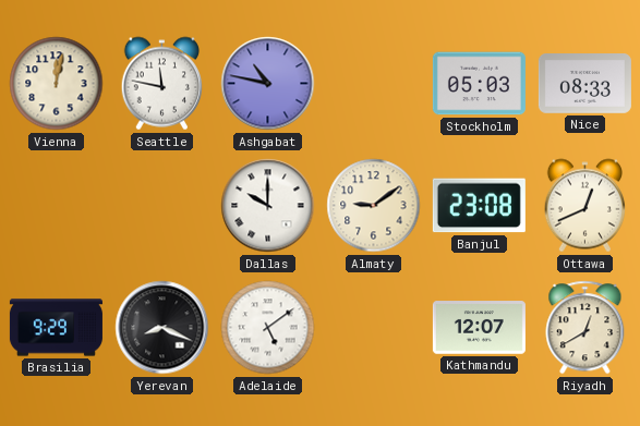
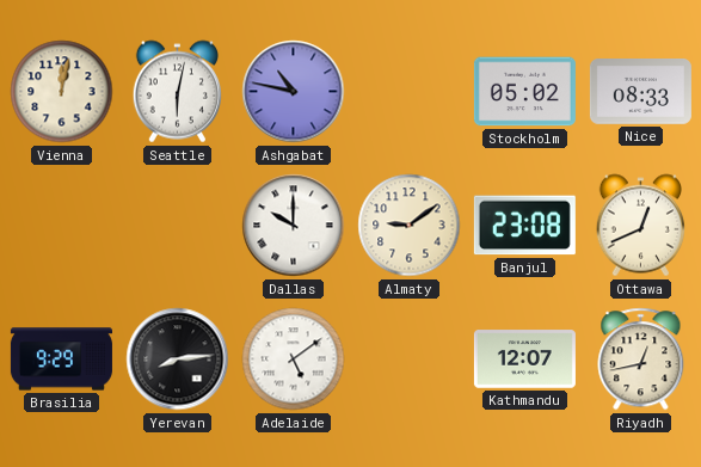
Seattle: 11:47 -> 6:02 (177, 92)
Stockholm: 05:03 -> 05:02 (524, 92)
Yerevan: 8:19 -> 8:14 (178, 360)
Riyadh: 12:40 -> 12:43 (641, 360)
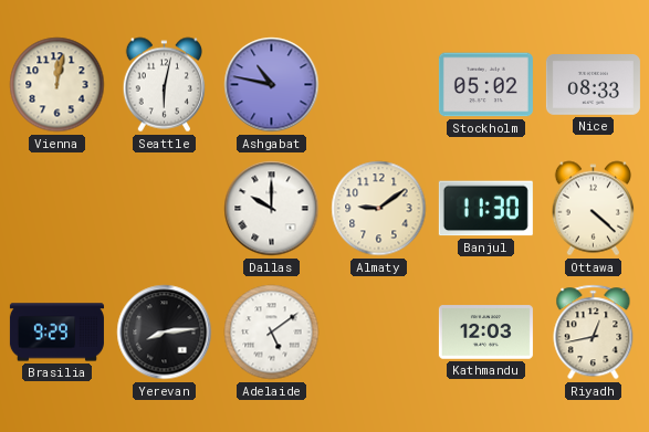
Banjul: 23:08 -> 11:30 (485, 209)
Ottawa: 12:41 -> 4:22 (593, 209)
Kathmandu: 12:07 -> 12:03 (485, 333)
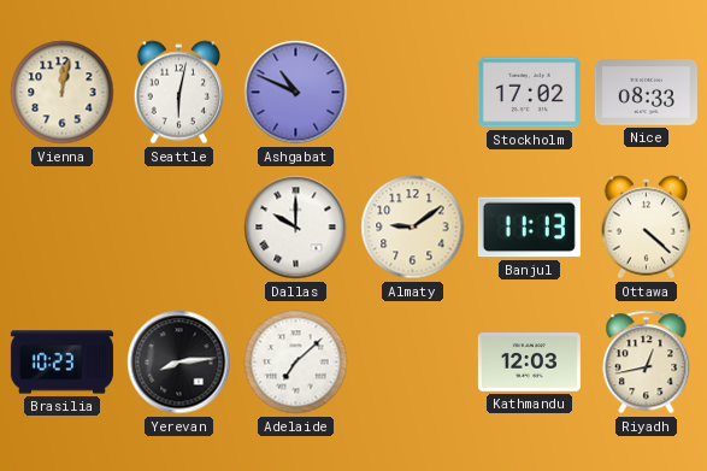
Ashgabat: 10:47 -> 10:49 (296, 93)
Stockholm: 05:02 -> 17:02 (529, 93)
Banjul: 11:30 -> 11:13 (529, 228)
Brasilia: 9:29 -> 10:23 (61, 363)
Adelaide: 5:09 -> 7:08 (296, 363)
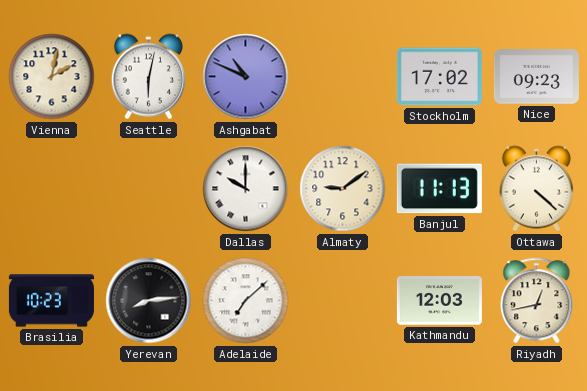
Vienna: 12:02 -> 2:02 (52, 77)
Nice: 08:33 -> 09:23 (536, 77)
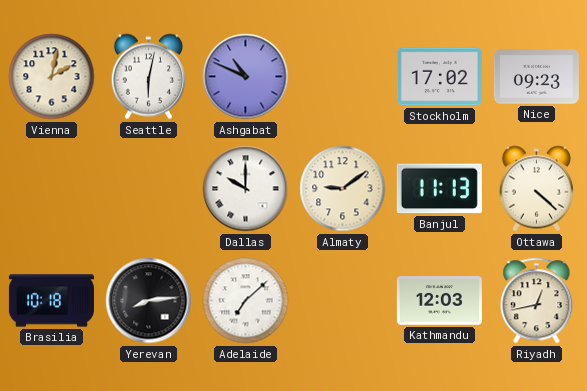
Brasilia: 10:23 -> 10:18 (51, 301)
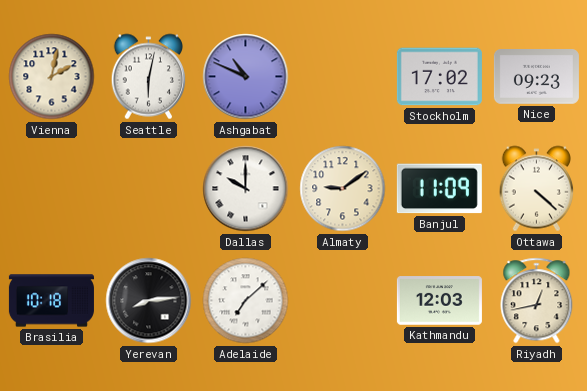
Banjul: 11:13 -> 11:09 (439, 189)
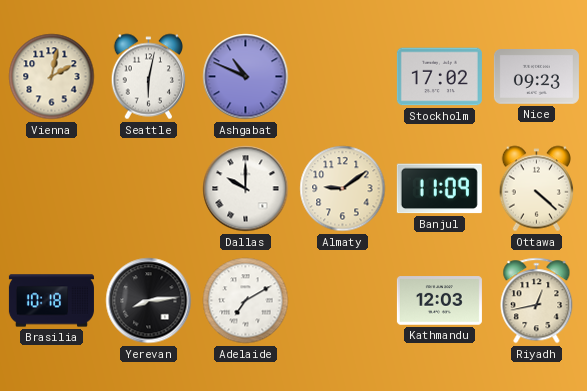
Adelaide: 7:08 -> 7:10 (246, 301)
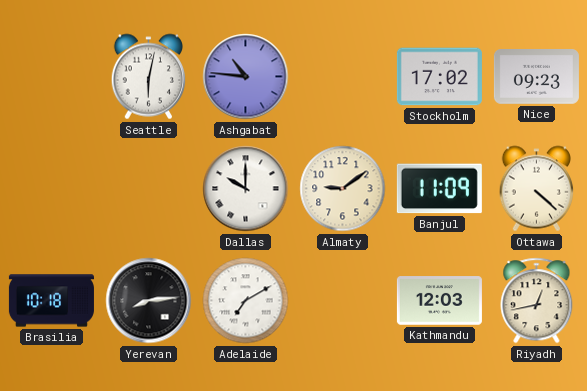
Vienna: 2:02 -> none (52, 77)
Ashgabat: 10:49 -> 10:46 (246, 77)
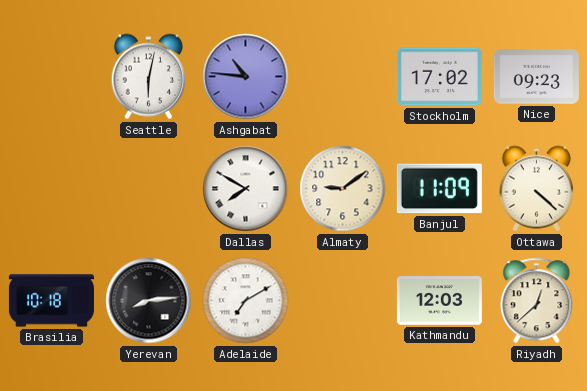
Dallas: 10:00 -> 7:50 (246, 189)
Riyadh: 12:43 -> 12:38 (537, 301)
